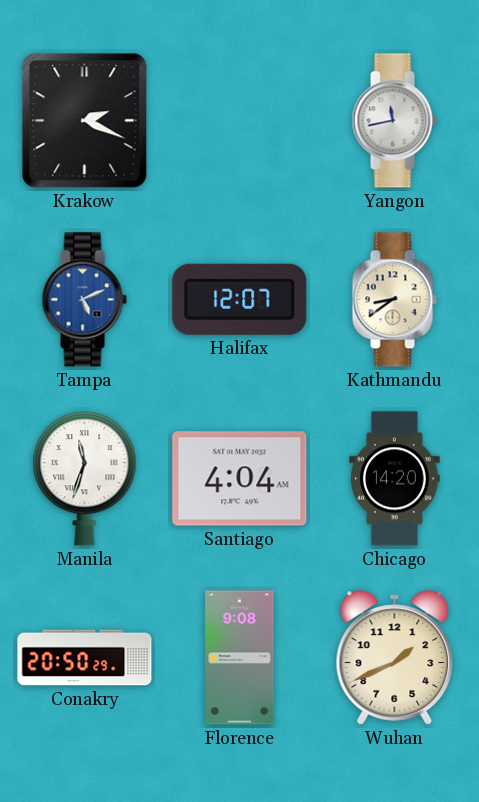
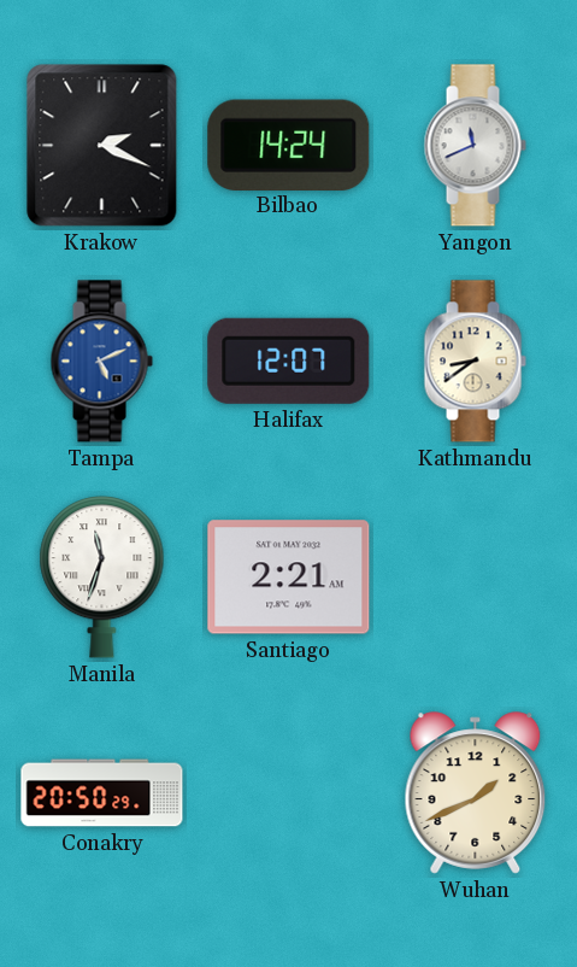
Bilbao: none -> 14:24 (289, 145)
Yangon: 11:43 -> 11:41 (475, 146)
Santiago: 4:04 -> 2:21 (289, 578)
Chicago: 14:20 -> none (395, 479)
Florence: 9:08 -> none (240, 658)
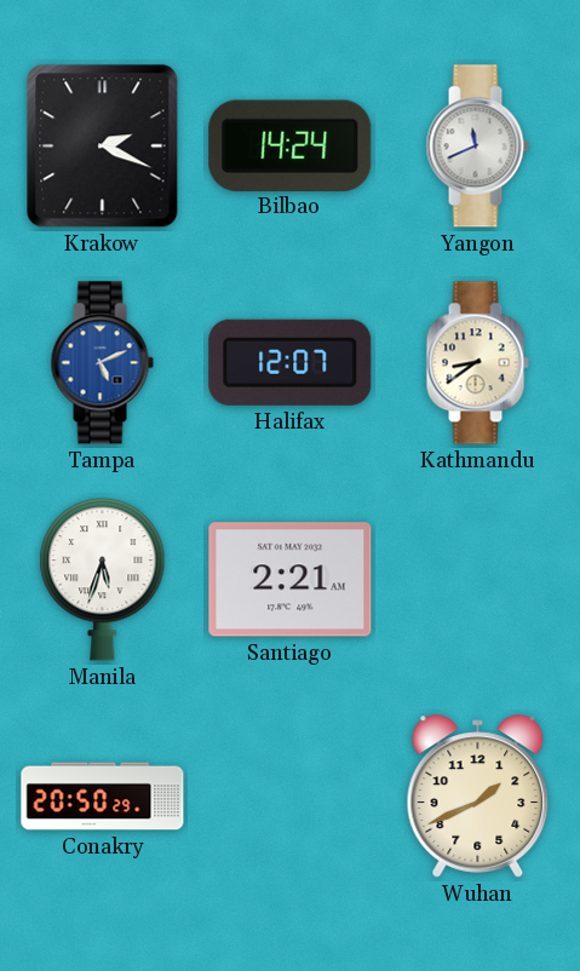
Manila: 11:33 -> 5:33 (103, 580)
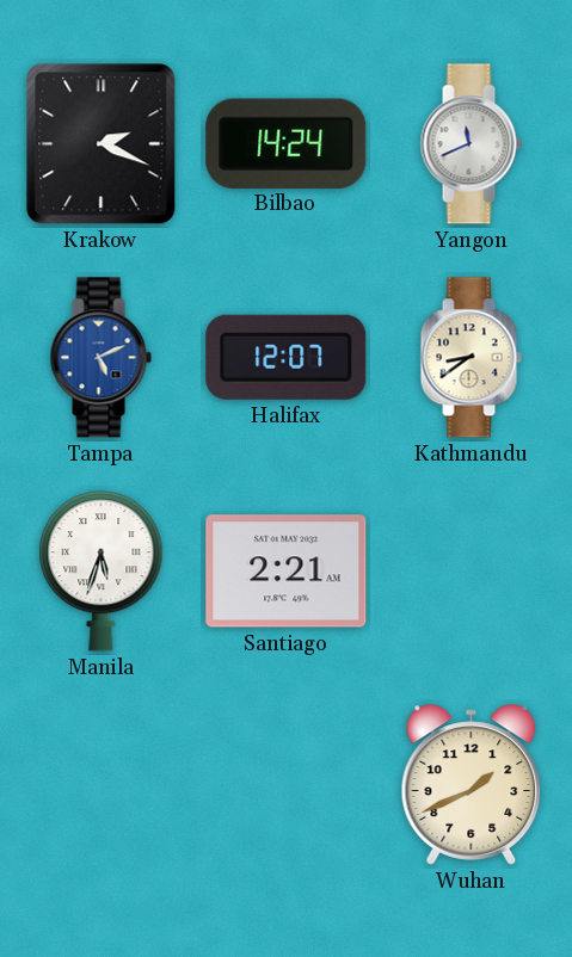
Conakry: 20:50 -> none (103, 797)
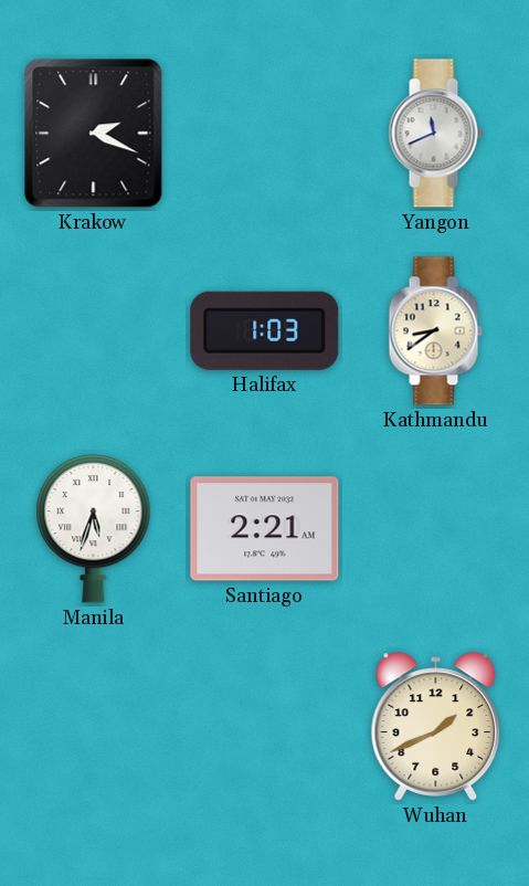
Bilbao: 14:24 -> none (287, 143)
Tampa: 5:11 -> none (100, 358)
Halifax: 12:07 -> 1:03 (265, 330)
